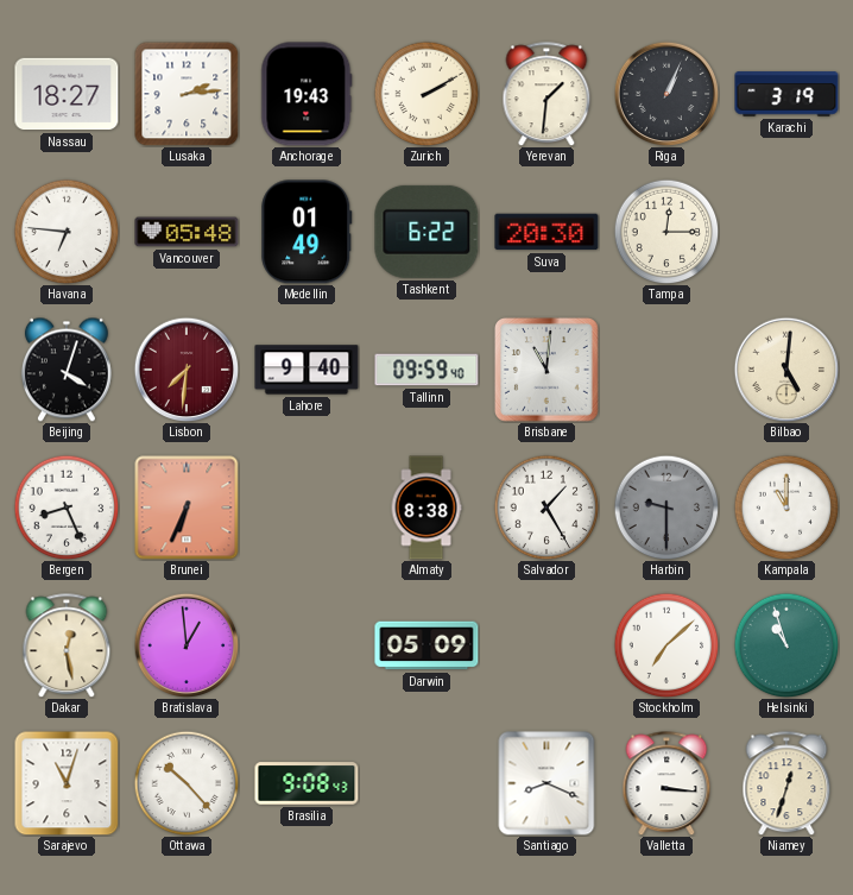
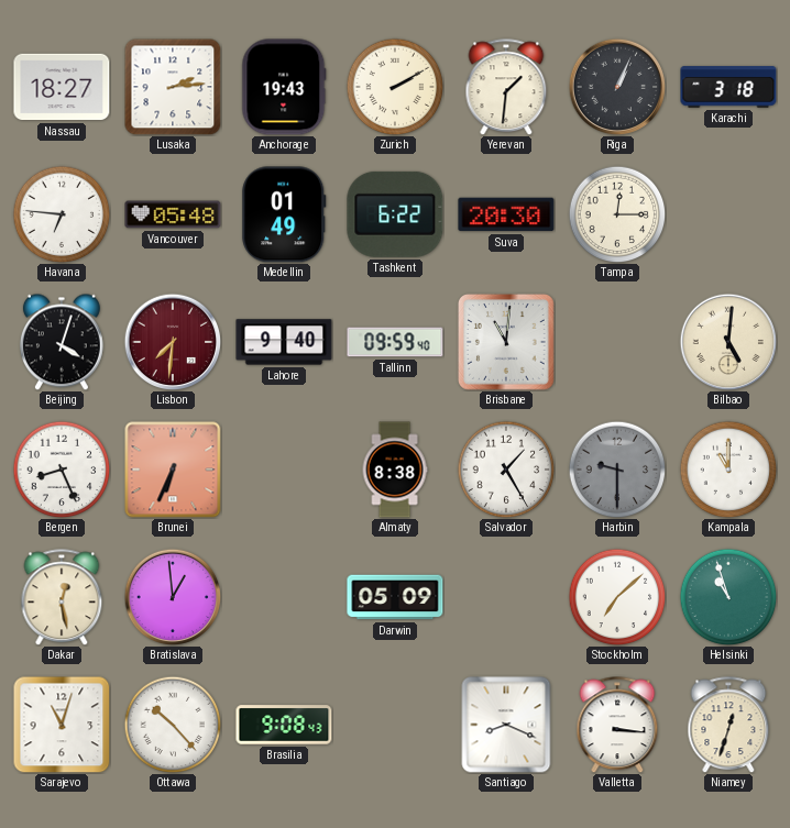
Karachi: 3:19 -> 3:18 (728, 87)
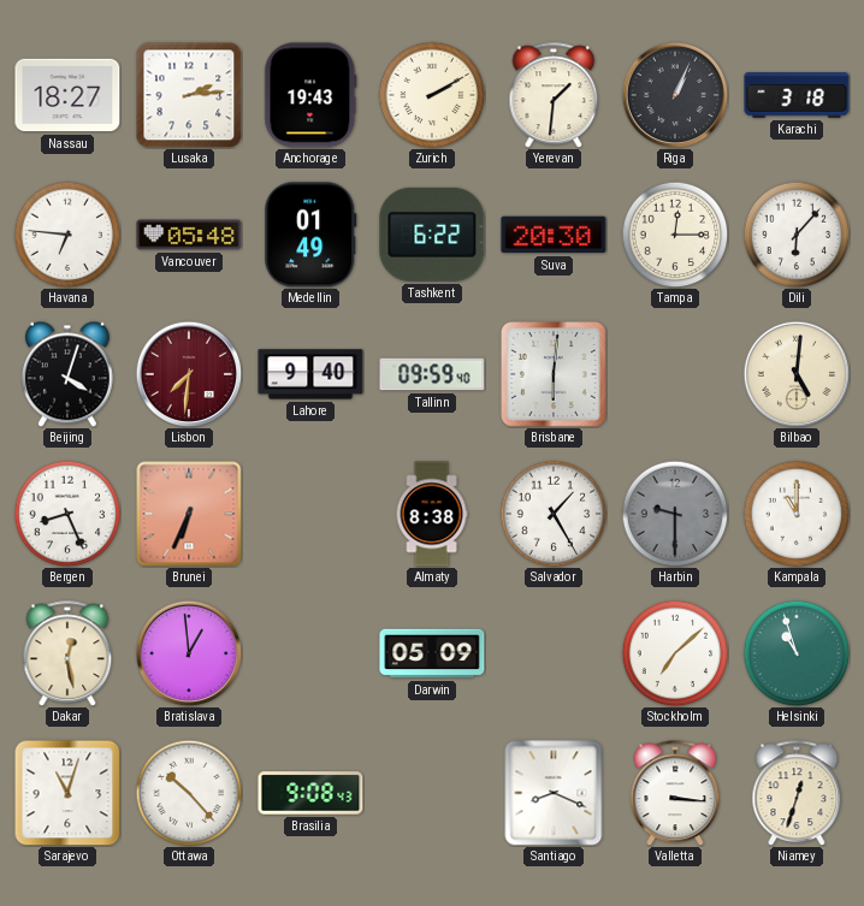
Dili: none -> 6:07 (797, 235)
Brisbane: 11:01 -> 6:01 (555, 375)
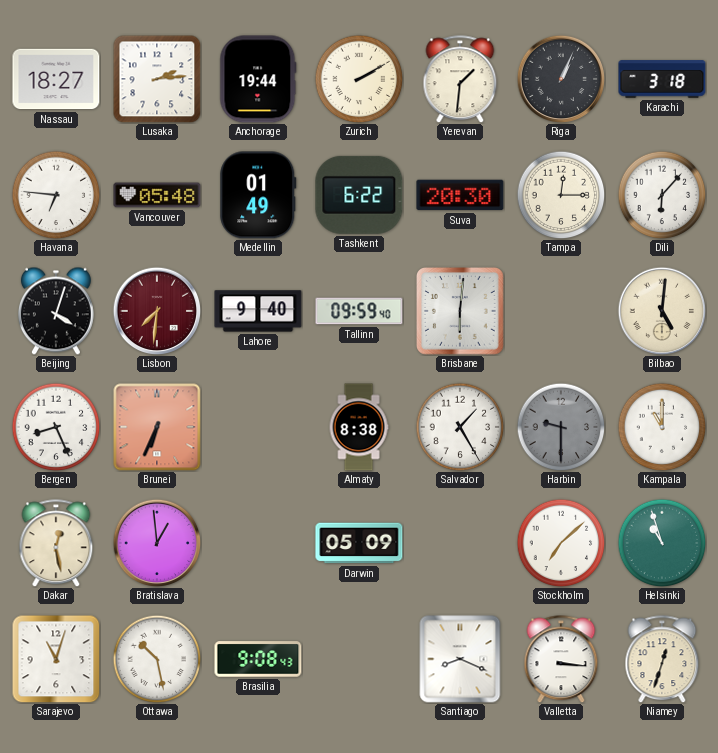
Anchorage: 19:43 -> 19:44 (258, 79)
Ottawa: 10:23 -> 10:28 (157, 659)
